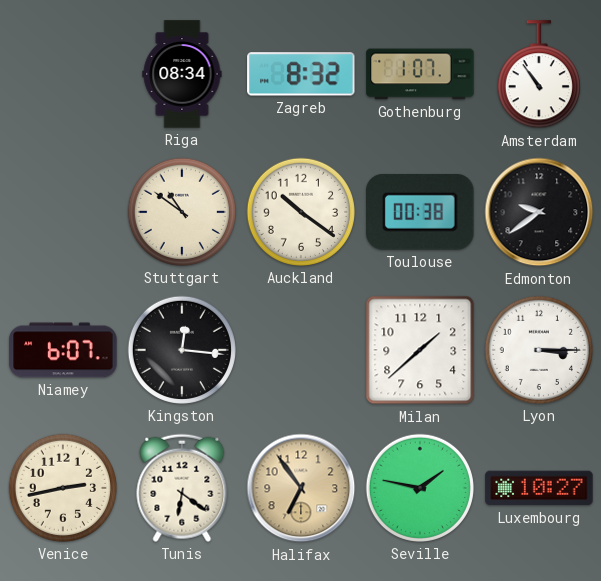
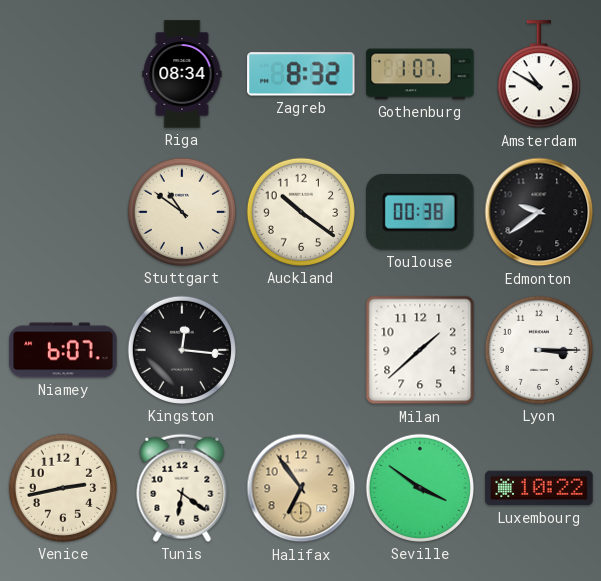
Amsterdam: 10:54 -> 10:50 (539, 75)
Seville: 1:47 -> 3:51 (420, 488)
Luxembourg: 10:27 -> 10:22 (539, 488)
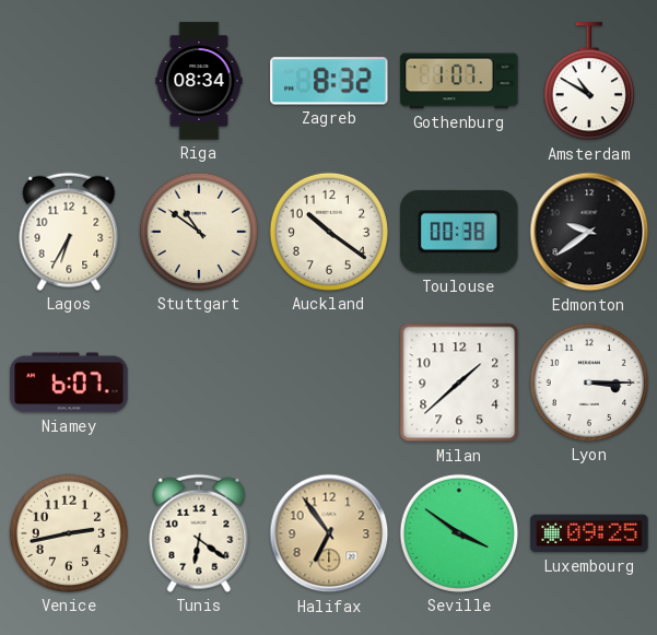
Lagos: none -> 6:35 (69, 232)
Kingston: 12:16 -> none (182, 350)
Luxembourg: 10:22 -> 09:25 (589, 533)
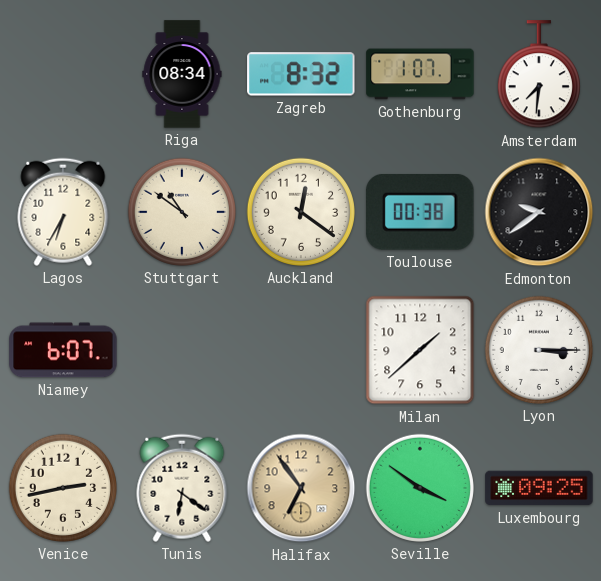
Amsterdam: 10:50 -> 7:31 (539, 75)
Auckland: 10:21 -> 12:21 (301, 212)
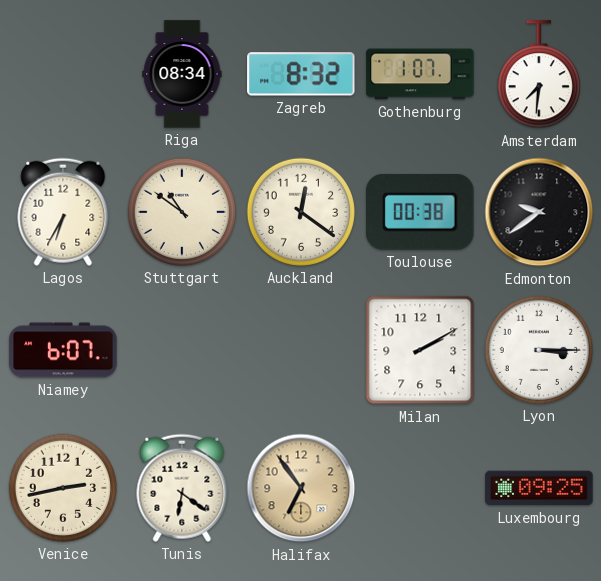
Milan: 1:38 -> 2:10 (420, 350)
Seville: 3:51 -> none (420, 488)
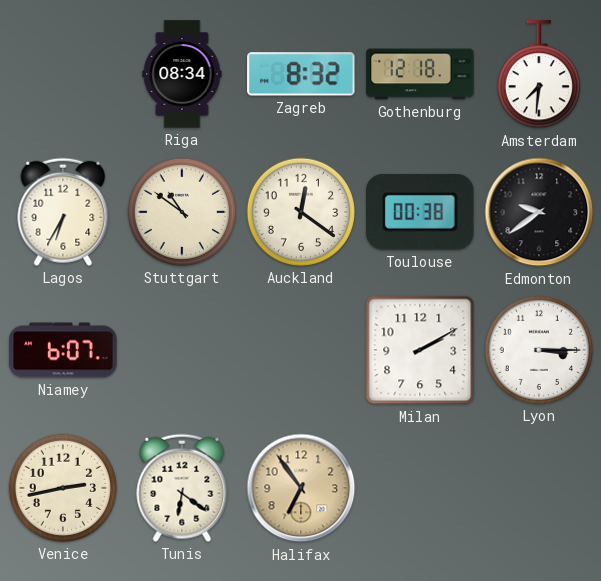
Gothenburg: 1:07 -> 12:18 (420, 74)
Luxembourg: 09:25 -> none (539, 488)
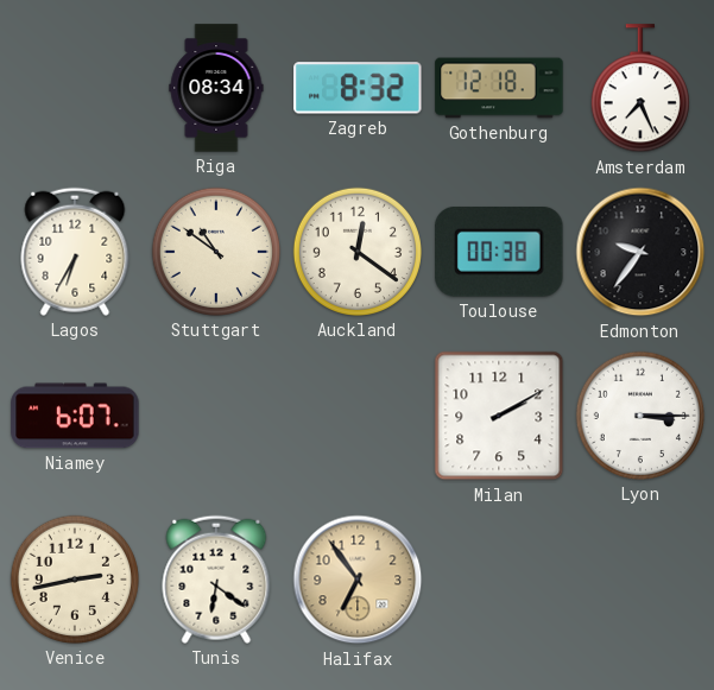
Amsterdam: 7:31 -> 7:26 (640, 89)
Edmonton: 9:39 -> 9:36 (640, 252)
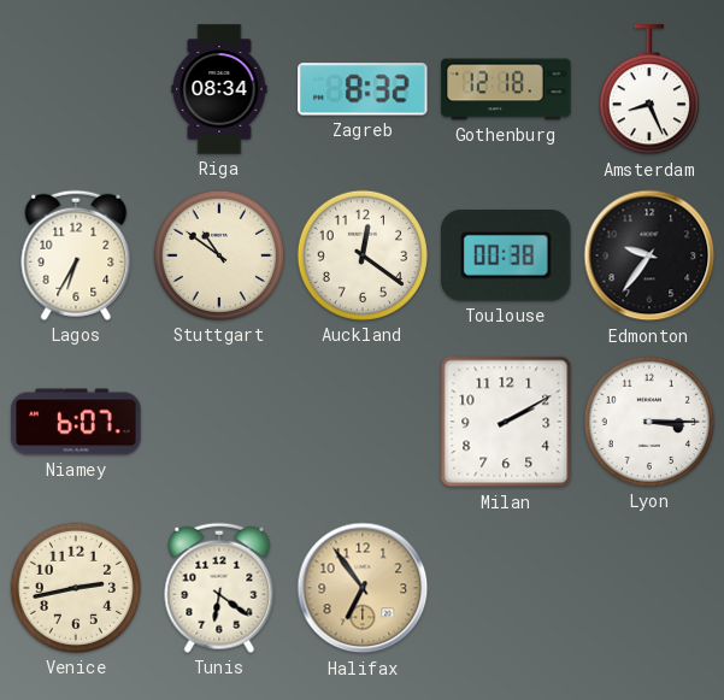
Amsterdam: 7:26 -> 8:26 (649, 90)
